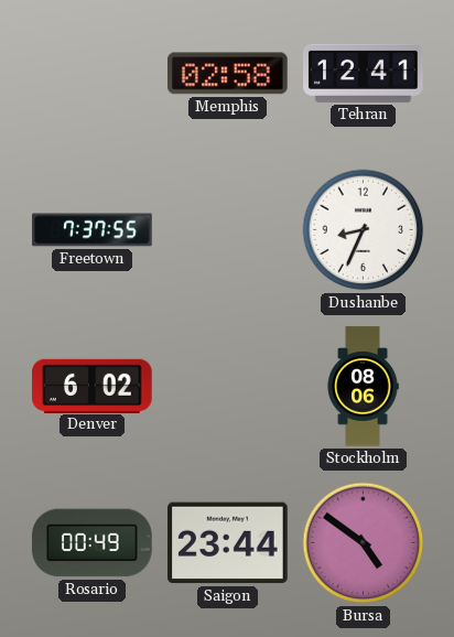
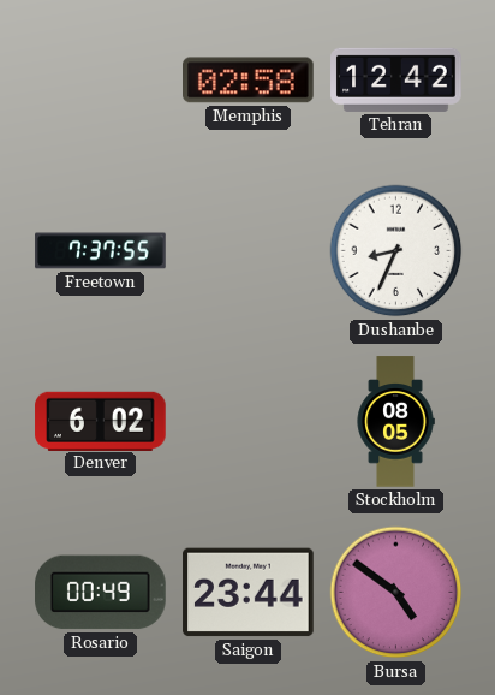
Tehran: 12:41 -> 12:42 (396, 79)
Stockholm: 08:06 -> 08:05 (395, 422)
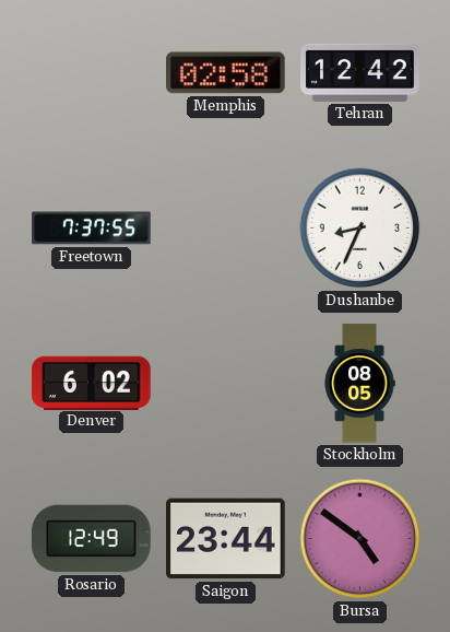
Rosario: 00:49 -> 12:49 (92, 539)
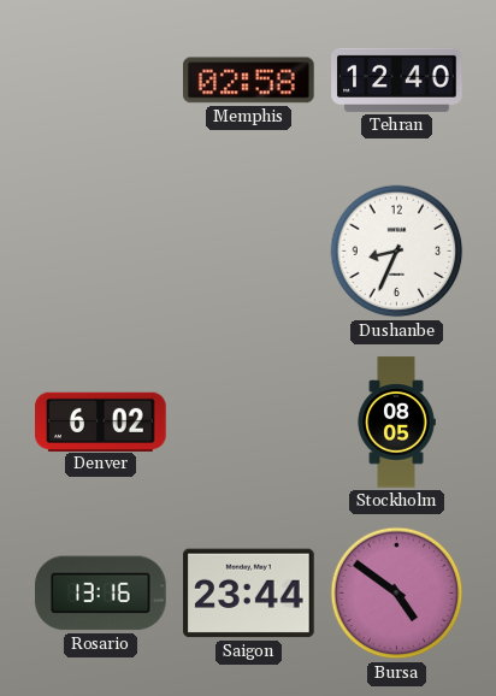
Tehran: 12:42 -> 12:40 (397, 79)
Freetown: 7:37 -> none (92, 229)
Rosario: 12:49 -> 13:16 (101, 594)
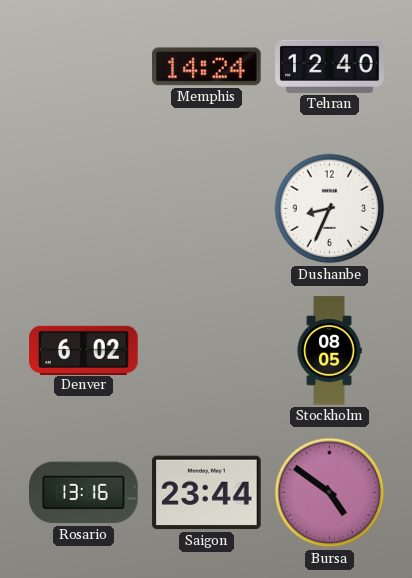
Memphis: 02:58 -> 14:24 (207, 67)
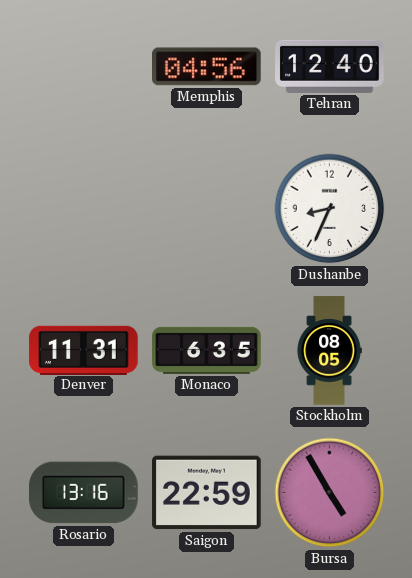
Memphis: 14:24 -> 04:56 (207, 67)
Denver: 6:02 -> 11:31 (84, 350)
Monaco: none -> 6:35 (207, 350)
Saigon: 23:44 -> 22:59 (207, 493)
Bursa: 4:51 -> 4:55 (330, 493)
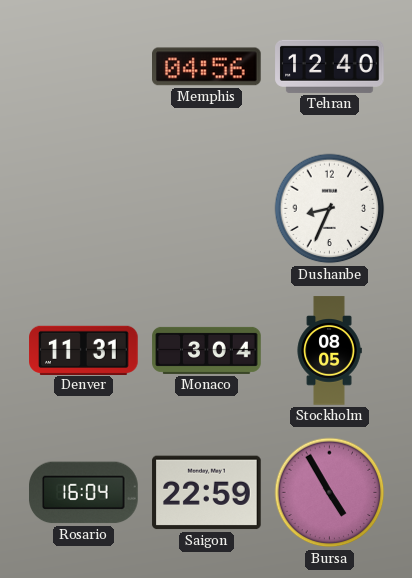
Monaco: 6:35 -> 3:04 (207, 350)
Rosario: 13:16 -> 16:04 (84, 493)
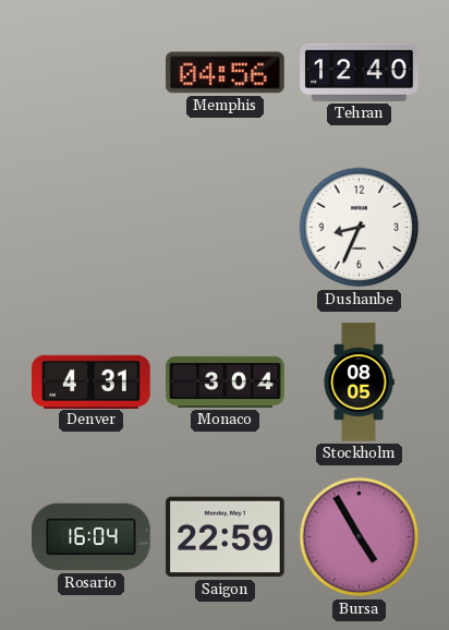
Denver: 11:31 -> 4:31 (92, 381)
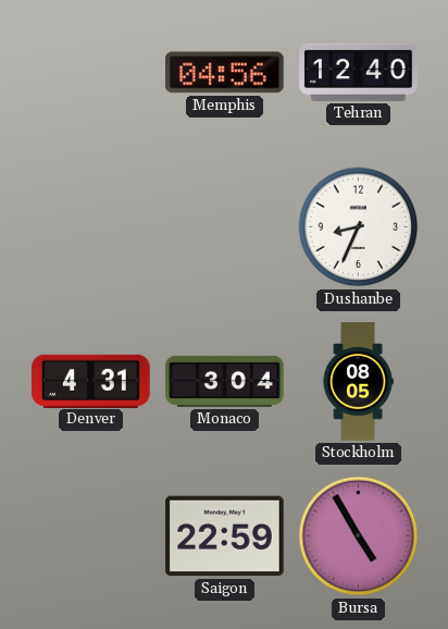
Rosario: 16:04 -> none (92, 537)
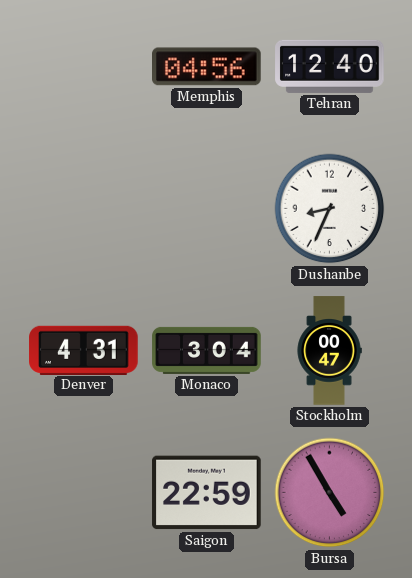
Stockholm: 08:05 -> 00:47 (329, 351)
